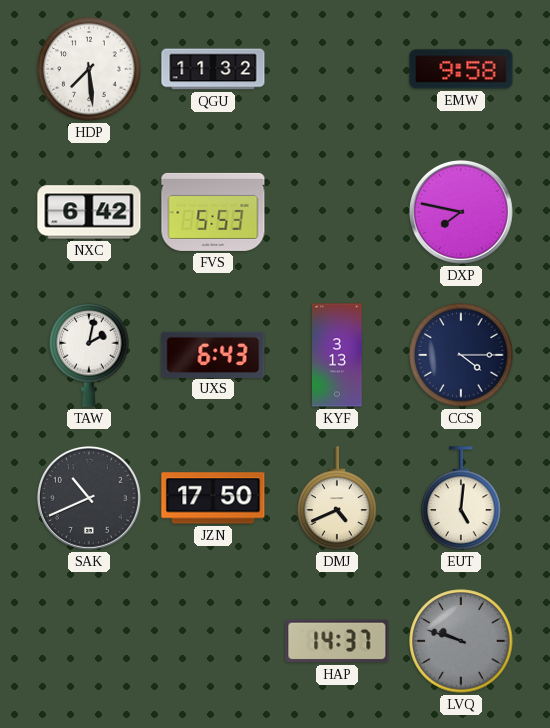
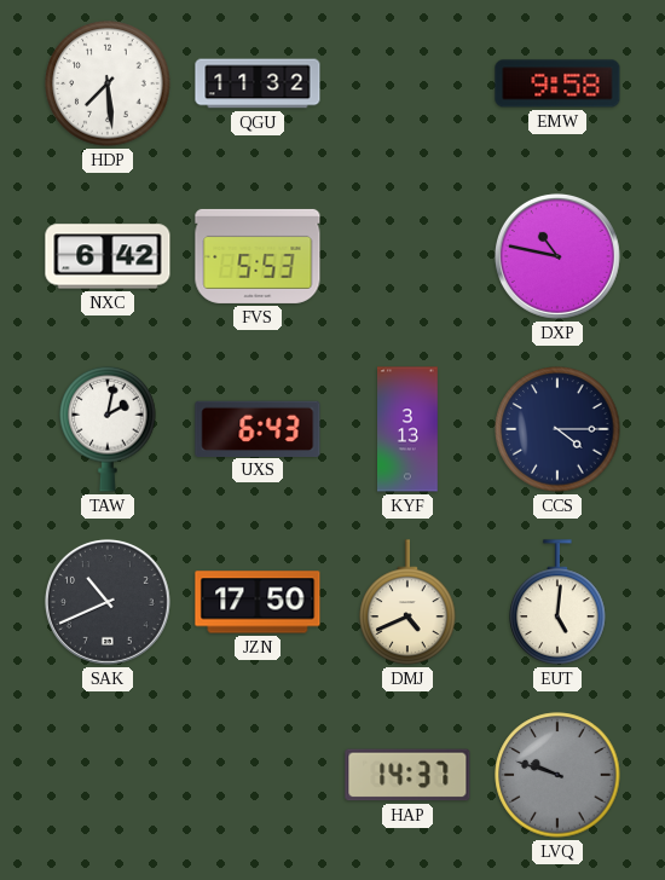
DXP: 7:47 -> 10:47 (557, 256)
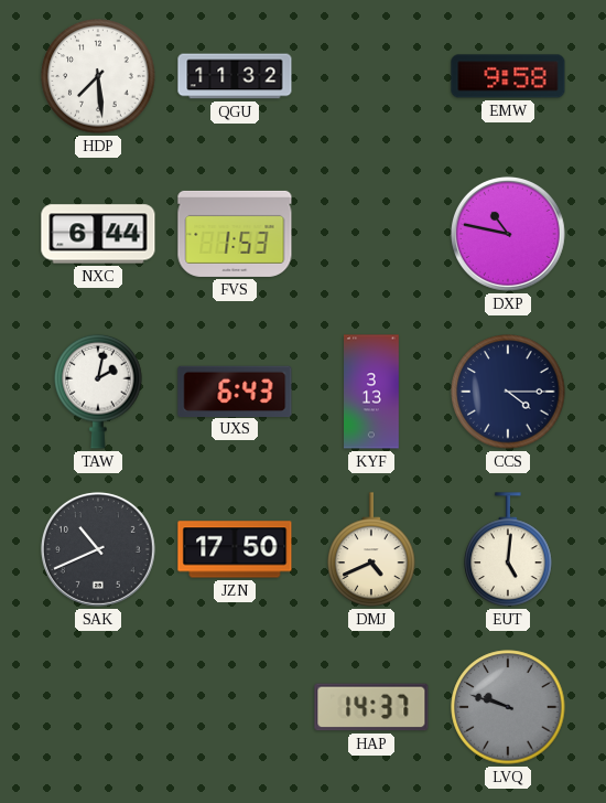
NXC: 6:42 -> 6:44 (98, 234)
FVS: 5:53 -> 1:53 (235, 234)
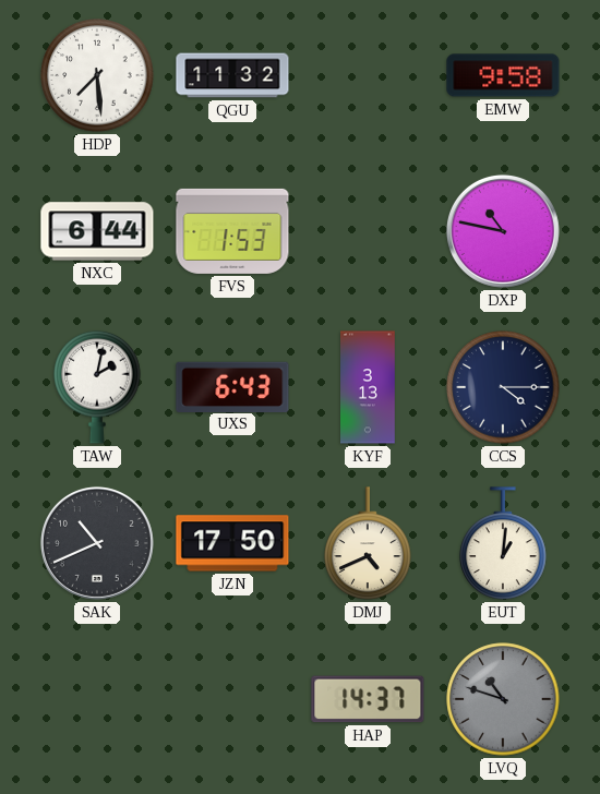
EUT: 5:01 -> 1:01 (503, 543)
LVQ: 9:48 -> 10:48 (503, 699)
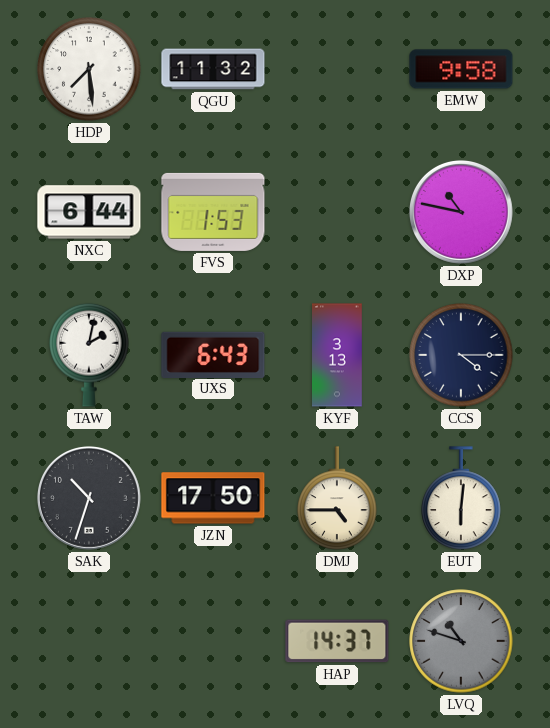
SAK: 10:41 -> 10:33 (89, 498)
DMJ: 4:41 -> 4:45 (337, 498)
EUT: 1:01 -> 6:01 (461, 498)
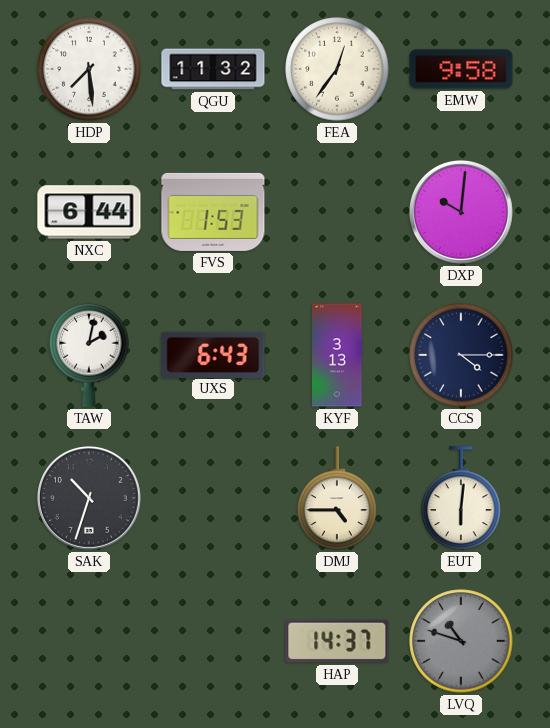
FEA: none -> 12:36 (337, 69)
DXP: 10:47 -> 10:01 (461, 212)
JZN: 17:50 -> none (213, 498)
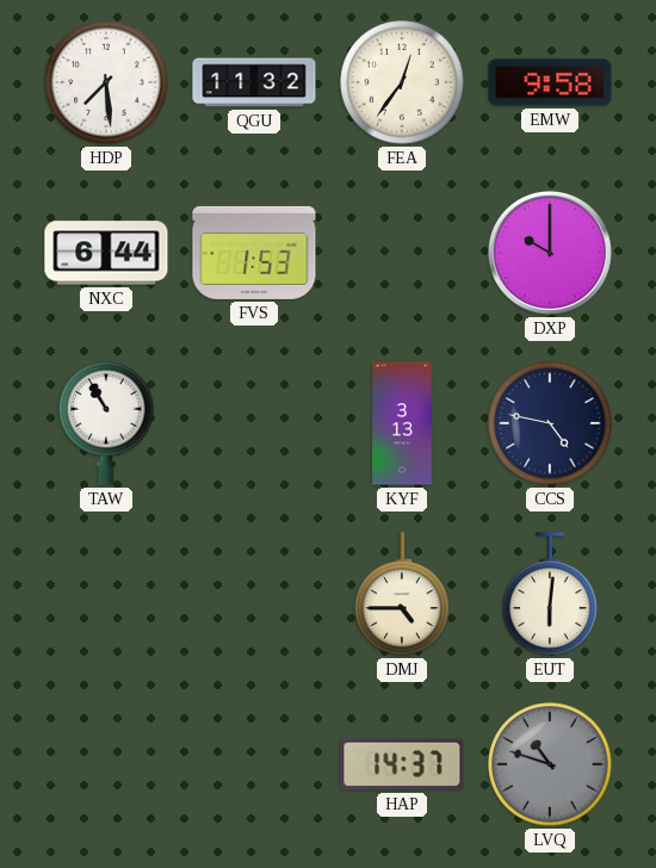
DXP: 10:01 -> 10:00 (550, 253)
TAW: 2:02 -> 10:55 (106, 423)
UXS: 6:43 -> none (213, 354)
CCS: 4:15 -> 4:47 (550, 423)
SAK: 10:33 -> none (89, 498)
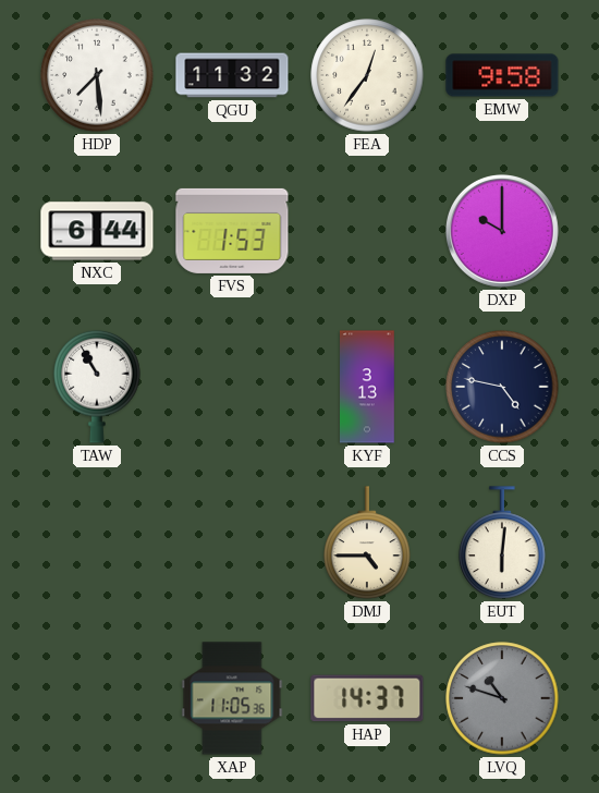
XAP: none -> 11:05 (232, 698)
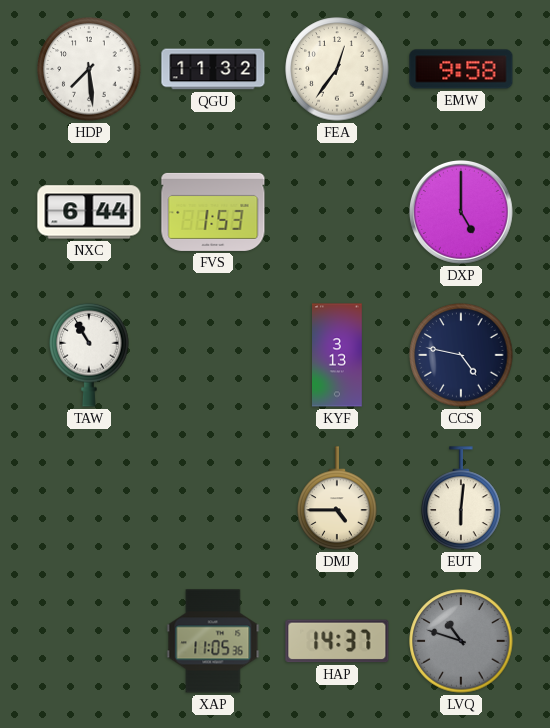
DXP: 10:00 -> 5:00 (461, 212)
